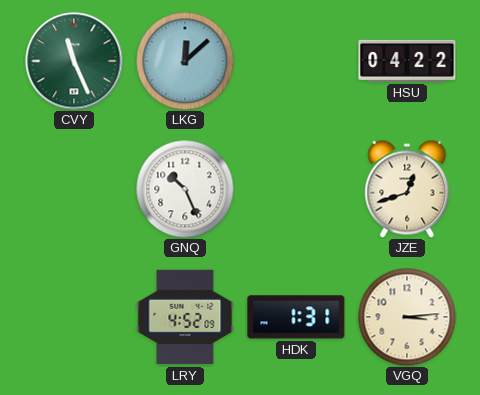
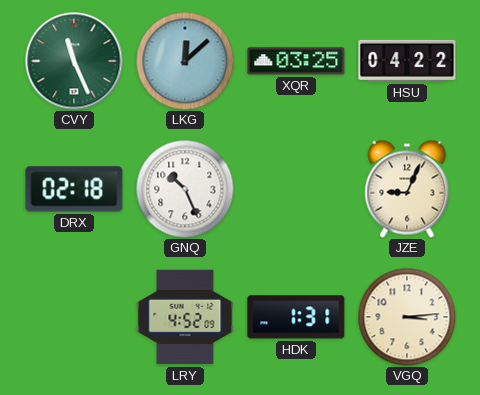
XQR: none -> 03:25 (296, 61)
DRX: none -> 02:18 (74, 189)
JZE: 12:42 -> 9:04 (407, 189)
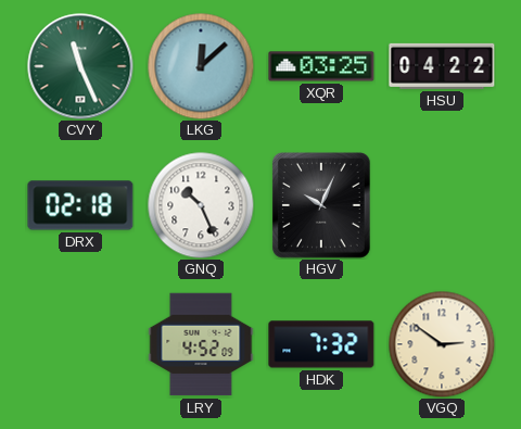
HGV: none -> 10:04 (322, 206)
JZE: 9:04 -> none (407, 189)
HDK: 1:31 -> 7:32 (321, 344)
VGQ: 3:14 -> 2:51 (442, 344)
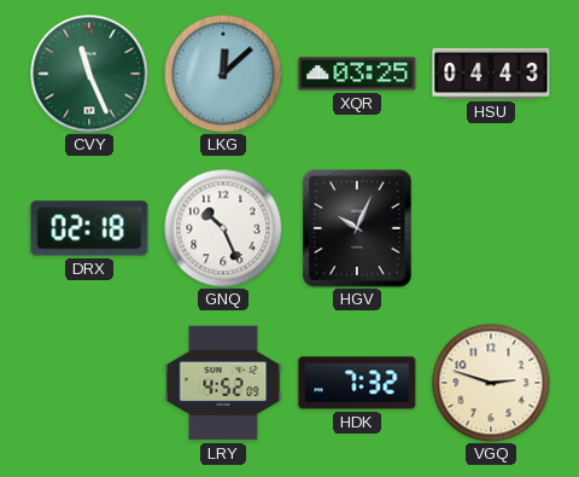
HSU: 04:22 -> 04:43 (491, 74)
VGQ: 2:51 -> 2:48 (491, 383)
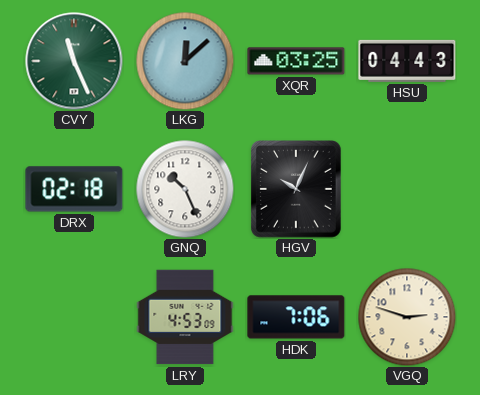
LRY: 4:52 -> 4:53 (185, 317)
HDK: 7:32 -> 7:06 (296, 317)
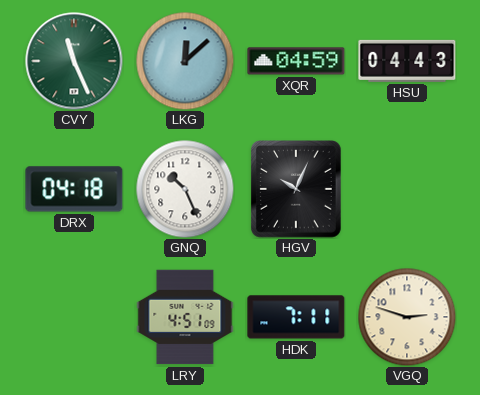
XQR: 03:25 -> 04:59 (296, 61)
DRX: 02:18 -> 04:18 (74, 189)
LRY: 4:53 -> 4:51 (185, 317)
HDK: 7:06 -> 7:11 (296, 317)
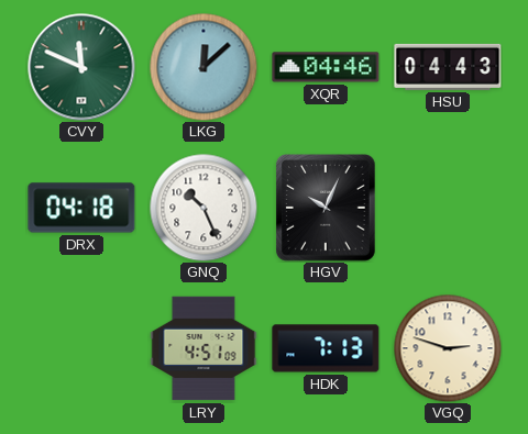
CVY: 11:26 -> 11:49 (81, 67)
XQR: 04:59 -> 04:46 (326, 67)
HDK: 7:11 -> 7:13 (326, 348)
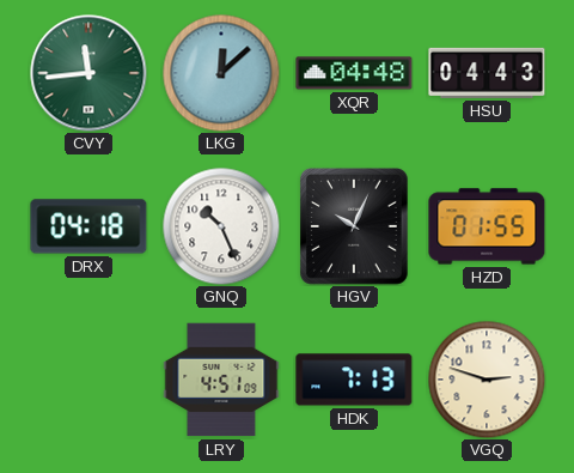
CVY: 11:49 -> 11:44 (88, 73)
XQR: 04:46 -> 04:48 (354, 73)
HZD: none -> 01:55 (487, 226)
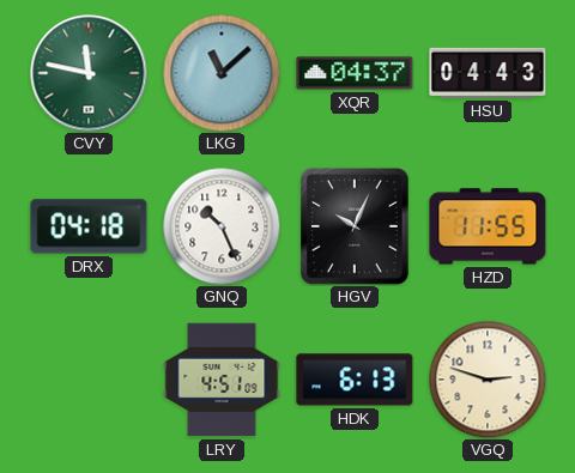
CVY: 11:44 -> 11:47 (89, 73)
LKG: 12:08 -> 11:08 (222, 73)
XQR: 04:48 -> 04:37 (355, 73)
HZD: 01:55 -> 11:55 (488, 226)
HDK: 7:13 -> 6:13 (355, 380)
